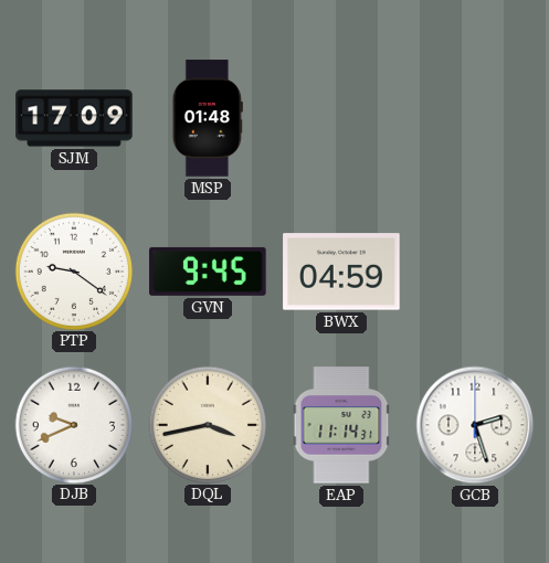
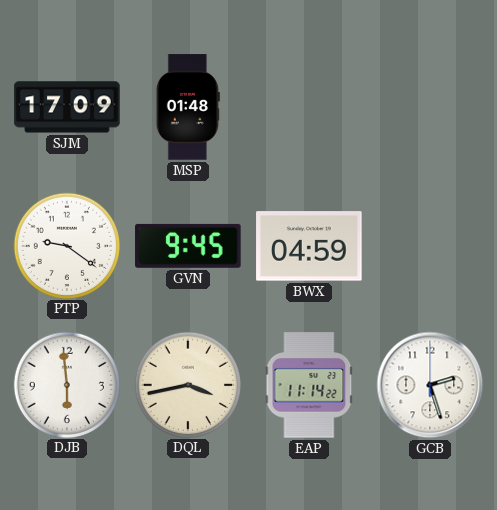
DJB: 9:41 -> 5:59 (66, 384)
EAP: 11:14:31 -> 11:14:22 (309, 385)
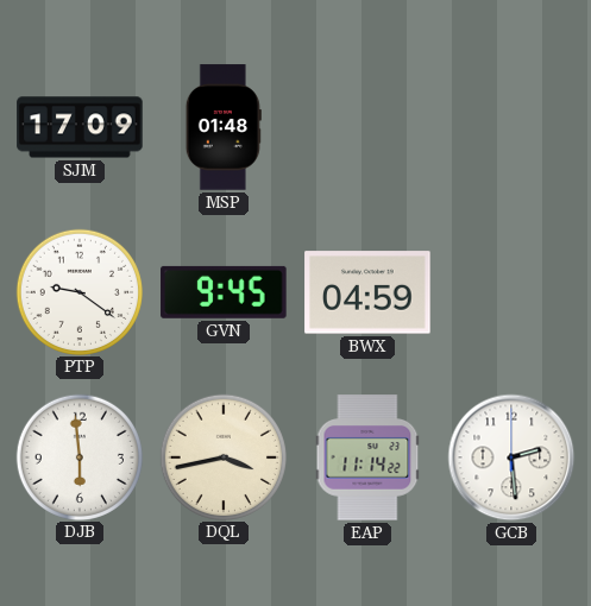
GCB: 2:27 -> 2:29 (511, 457)
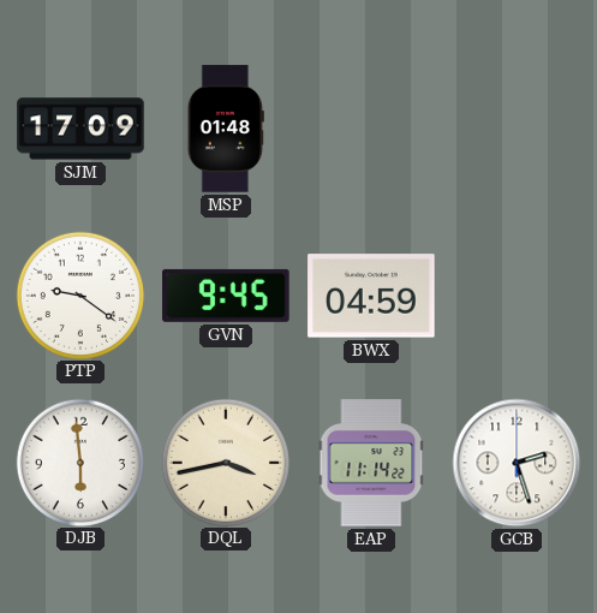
GCB: 2:29 -> 2:27 (517, 463)
